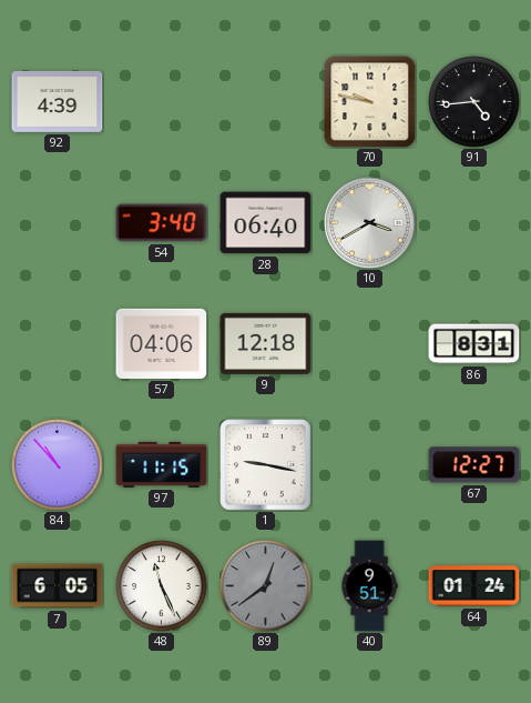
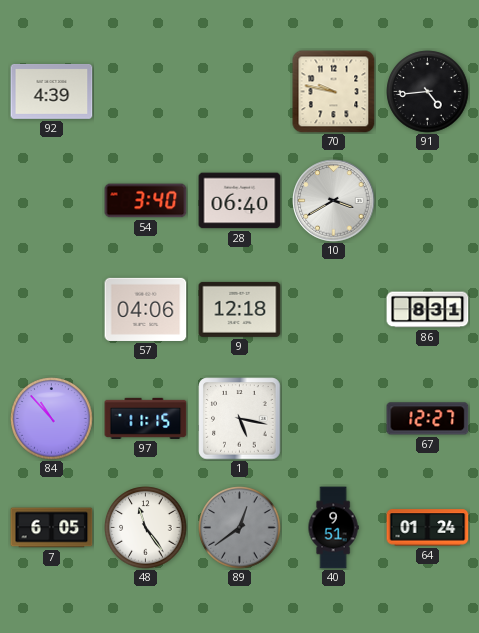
1: 9:17 -> 5:17 (240, 419)
48: 11:26 -> 11:24 (146, 528)
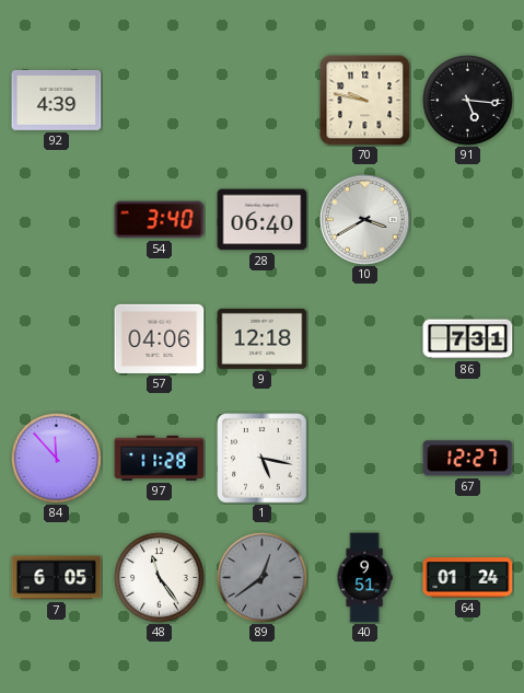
91: 4:44 -> 5:16 (468, 101)
86: 8:31 -> 7:31 (468, 339)
84: 10:53 -> 11:53 (57, 459)
97: 11:15 -> 11:28 (160, 458)
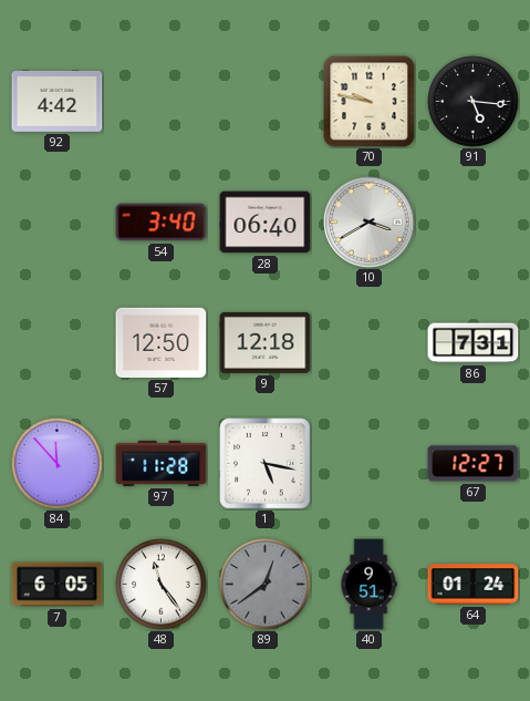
92: 4:39 -> 4:42 (58, 101)
57: 04:06 -> 12:50 (162, 342)
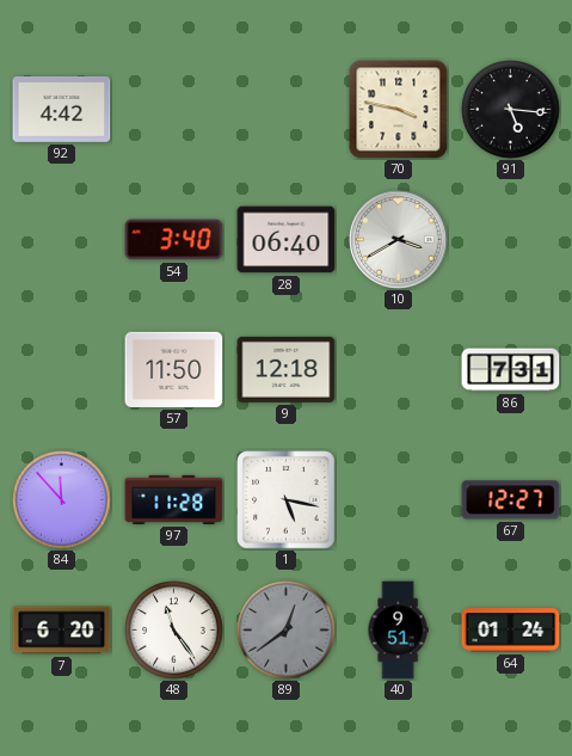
70: 9:47 -> 3:47 (399, 110)
57: 12:50 -> 11:50 (174, 369)
7: 6:05 -> 6:20 (62, 631)
